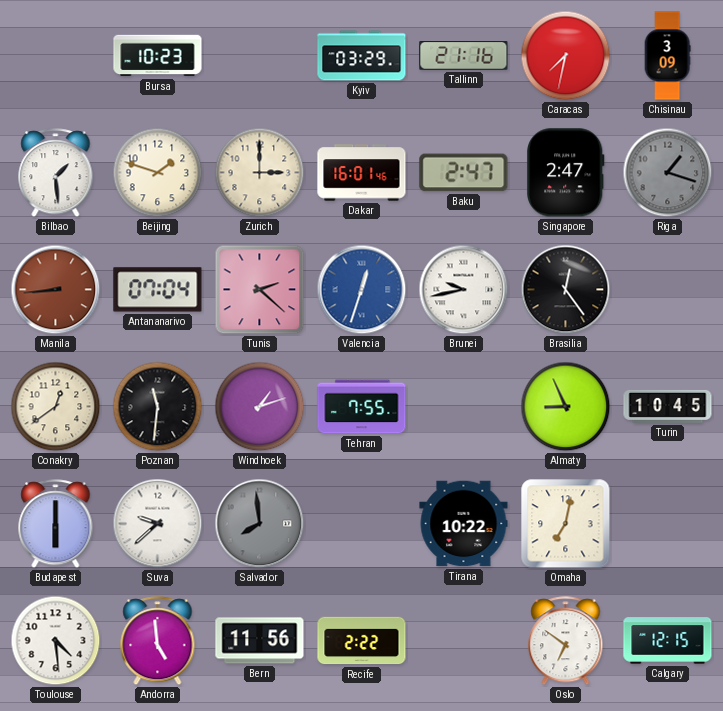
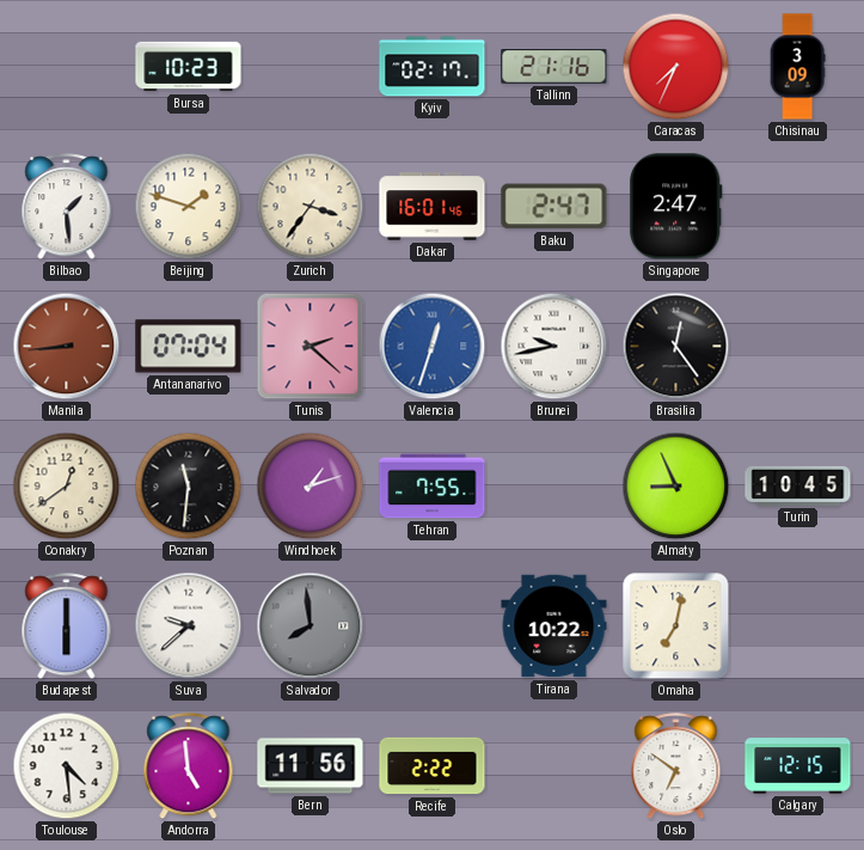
Kyiv: 03:29 -> 02:17 (433, 67)
Caracas: 7:32 -> 7:34 (676, 67)
Zurich: 3:00 -> 3:36 (311, 207)
Riga: 1:18 -> none (668, 173)
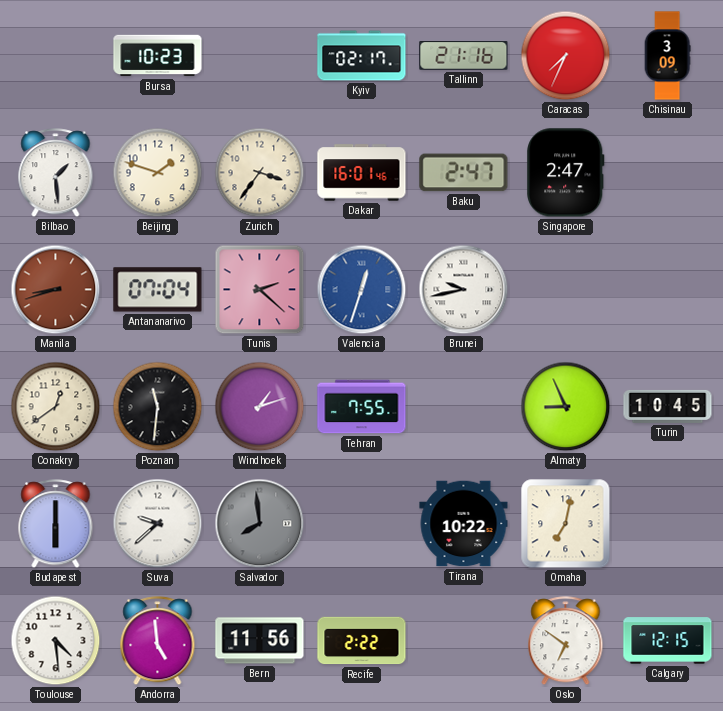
Manila: 8:44 -> 8:42 (56, 290)
Brasilia: 12:24 -> none (676, 347)
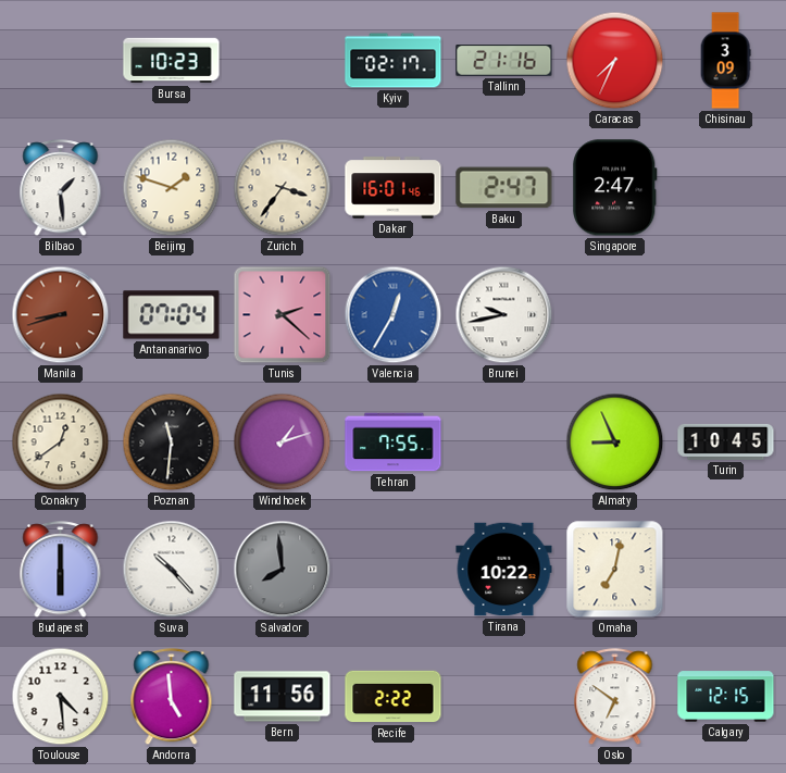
Valencia: 12:33 -> 12:35 (394, 315)
Suva: 9:38 -> 10:23 (172, 570)
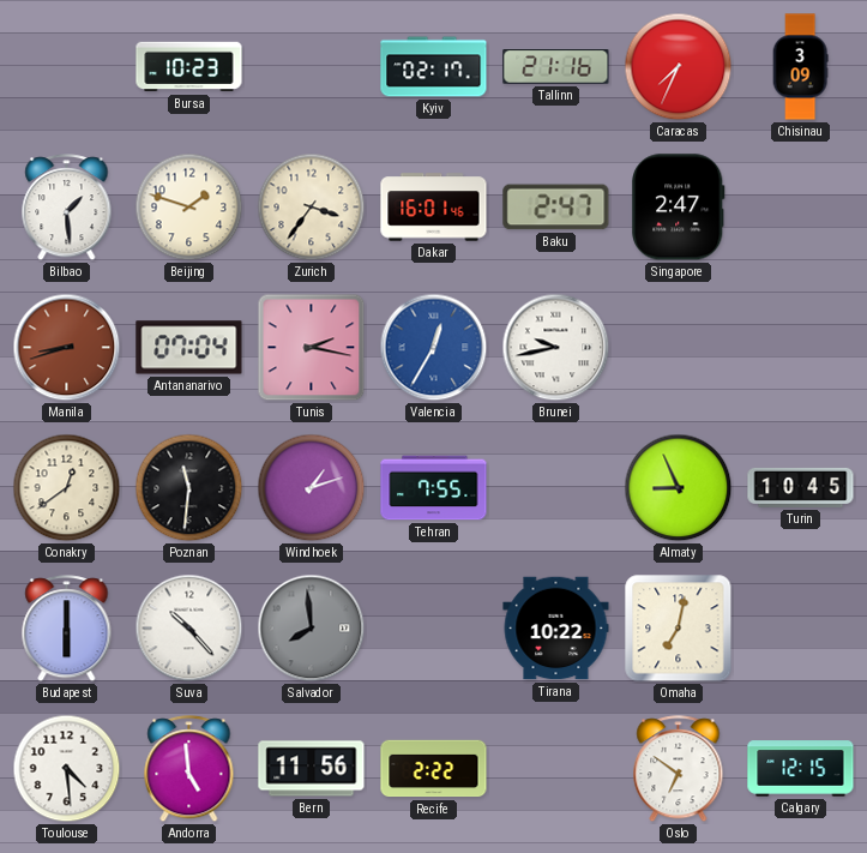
Tunis: 2:22 -> 2:17 (312, 348)
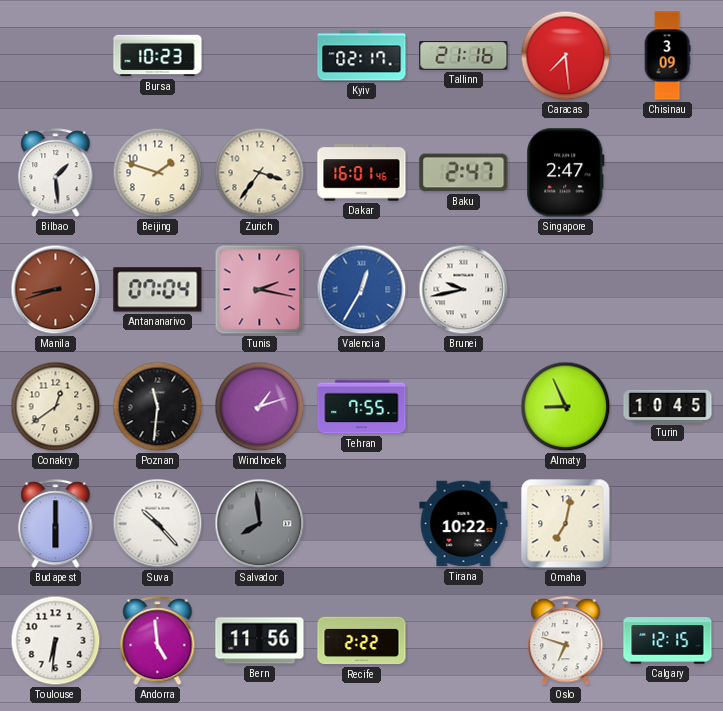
Caracas: 7:34 -> 7:29 (566, 56)
Toulouse: 4:29 -> 6:31 (56, 641)
Oslo: 6:51 -> 6:48 (566, 641)
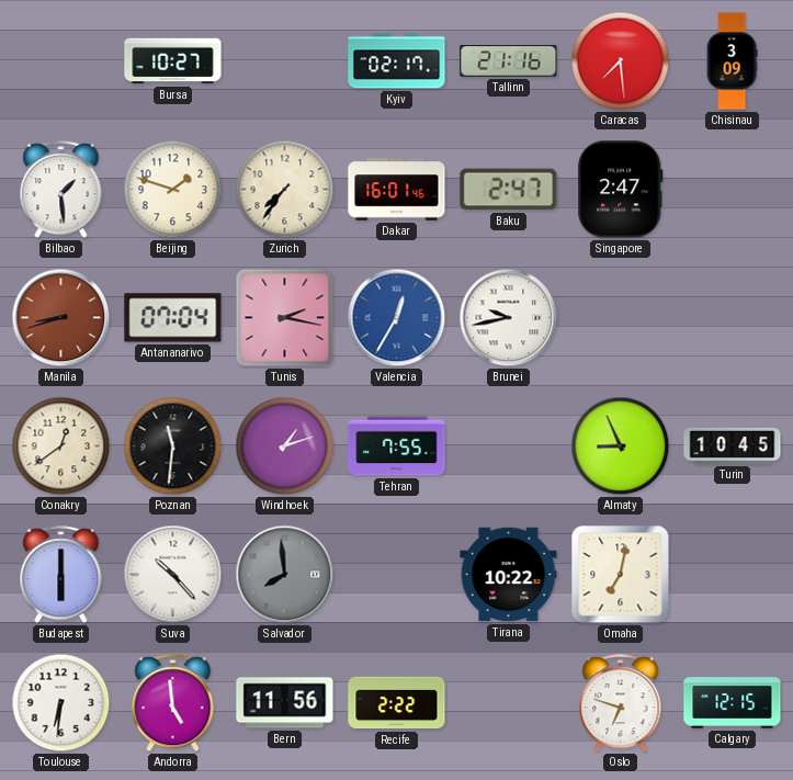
Bursa: 10:23 -> 10:27 (173, 61)
Zurich: 3:36 -> 7:36 (285, 190)
